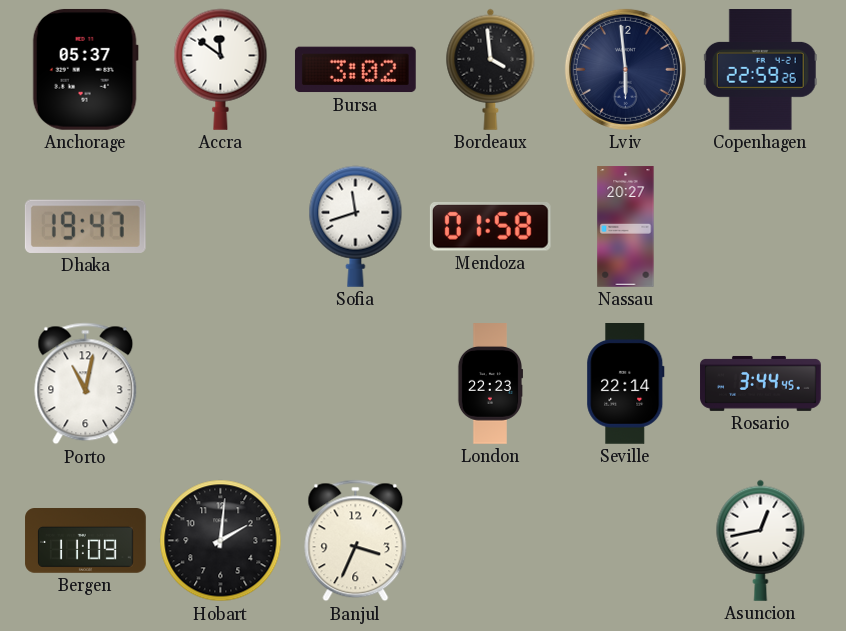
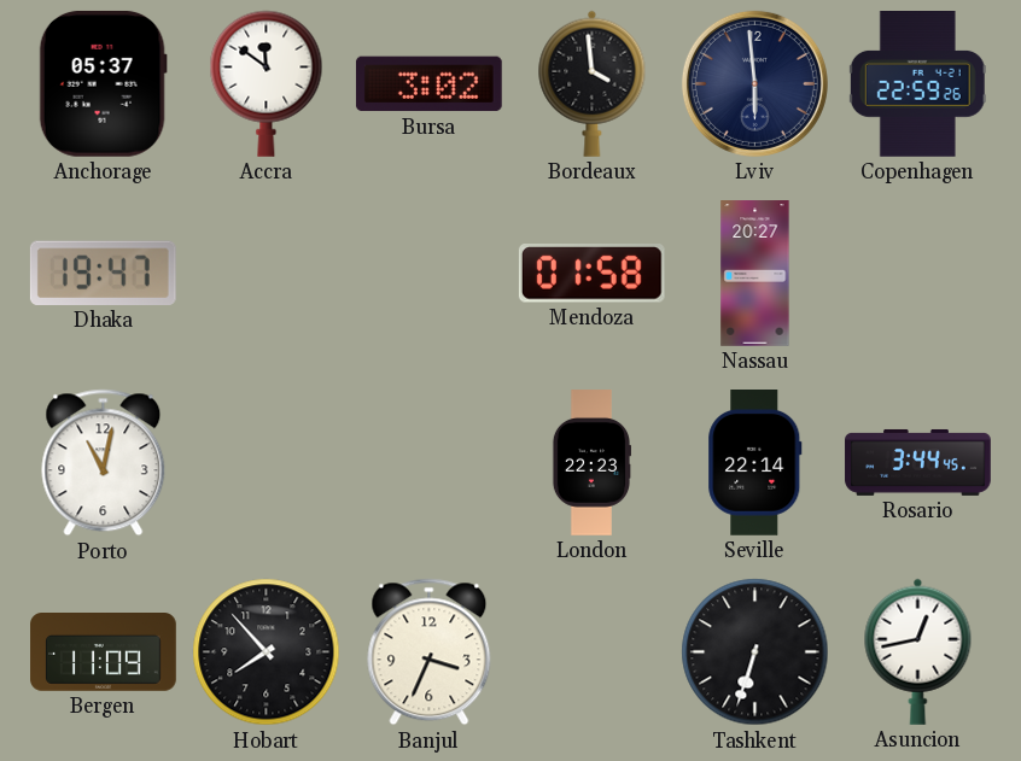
Sofia: 11:42 -> none (356, 226)
Hobart: 2:01 -> 7:53 (267, 652)
Tashkent: none -> 6:33 (755, 652)
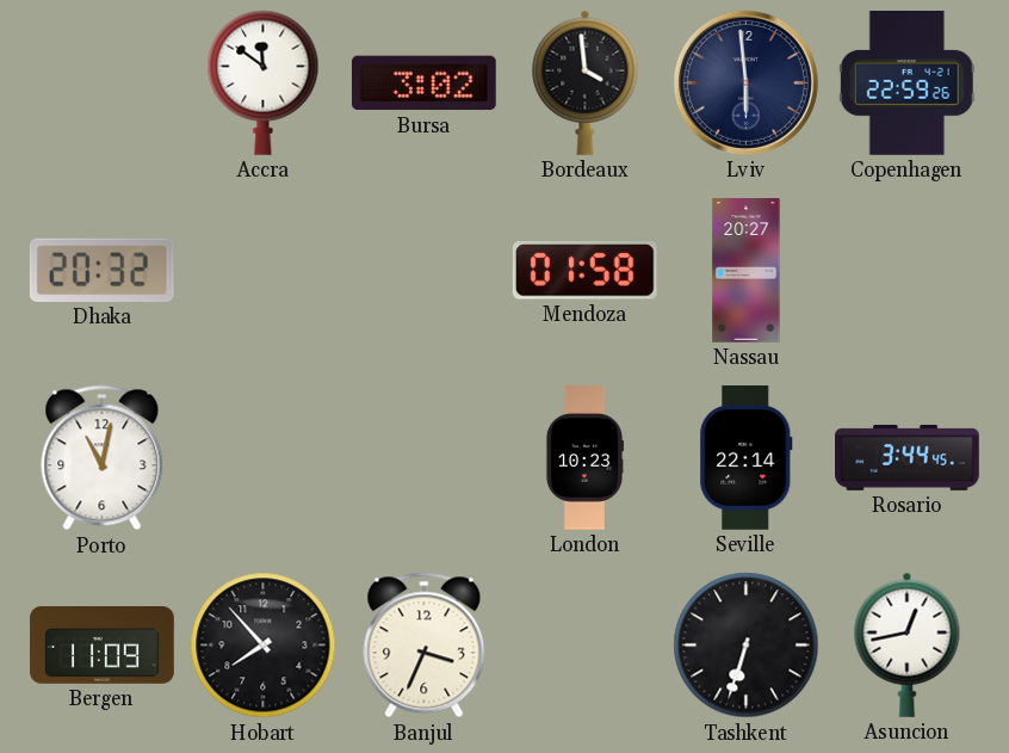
Anchorage: 05:37 -> none (103, 83)
Dhaka: 19:47 -> 20:32 (101, 270)
London: 22:23 -> 10:23 (583, 458)
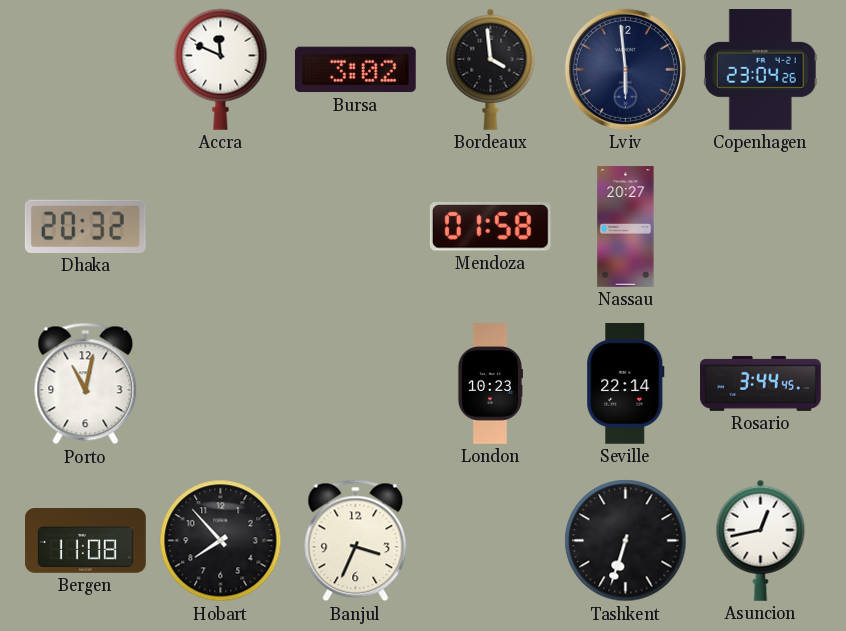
Accra: 11:51 -> 11:49 (221, 69)
Copenhagen: 22:59 -> 23:04 (760, 70)
Bergen: 11:09 -> 11:08 (86, 541)
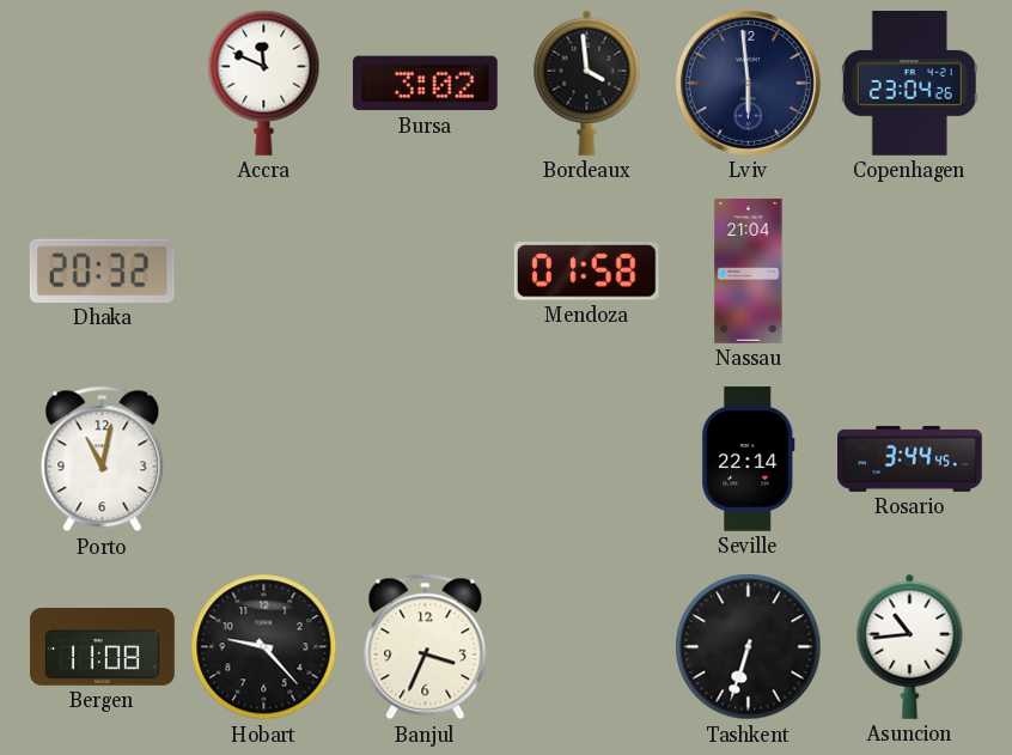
Nassau: 20:27 -> 21:04 (749, 272)
London: 10:23 -> none (489, 384)
Hobart: 7:53 -> 9:23 (264, 647)
Asuncion: 12:43 -> 10:44 (910, 646)
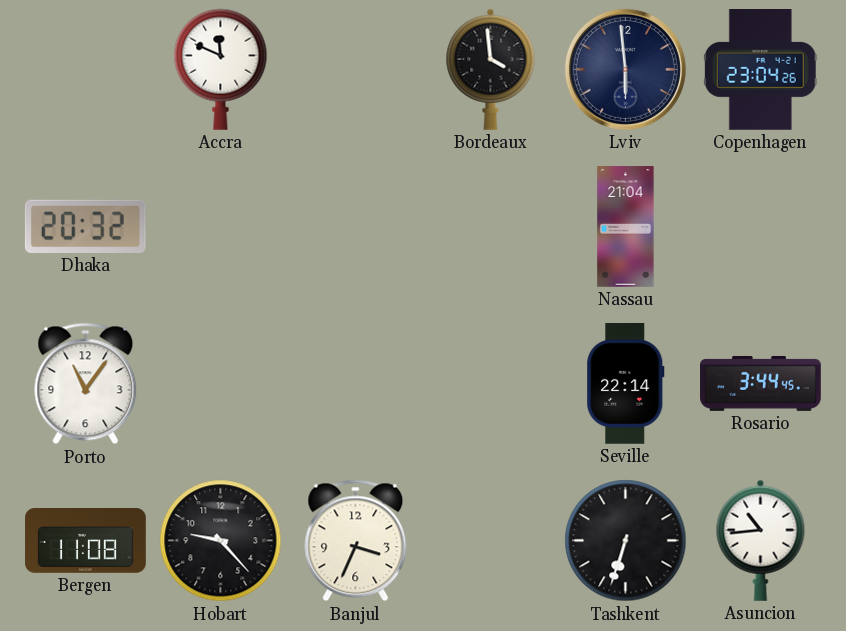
Bursa: 3:02 -> none (425, 84)
Mendoza: 01:58 -> none (586, 272)
Porto: 11:02 -> 11:06 (86, 384)
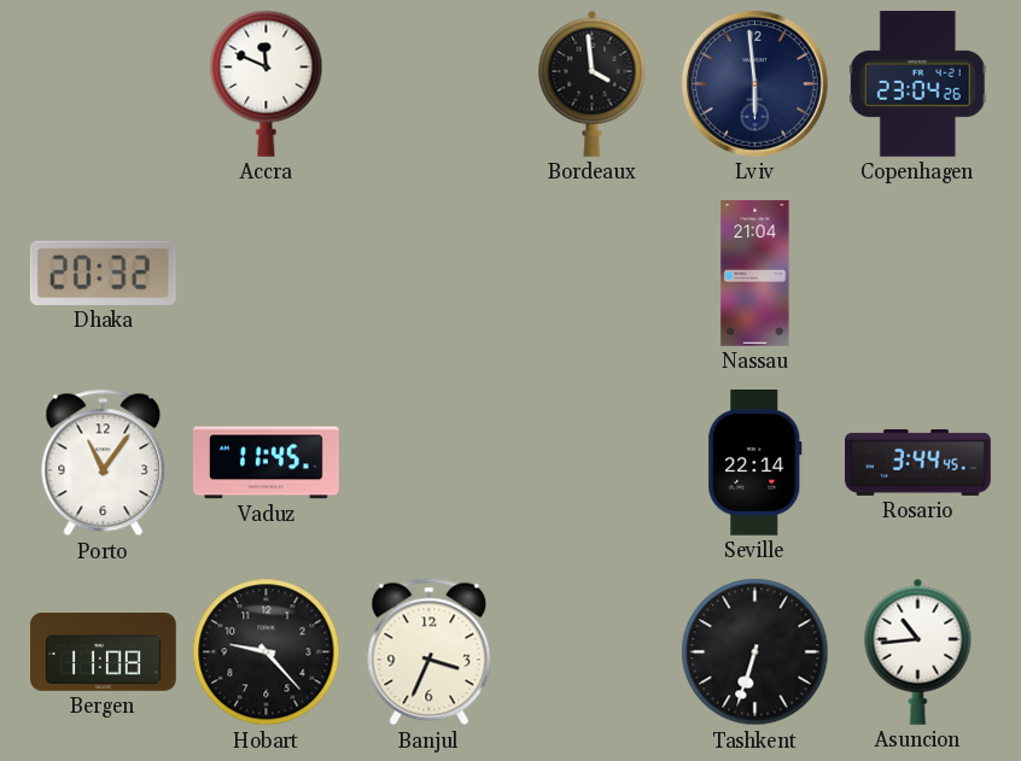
Vaduz: none -> 11:45 (267, 463)
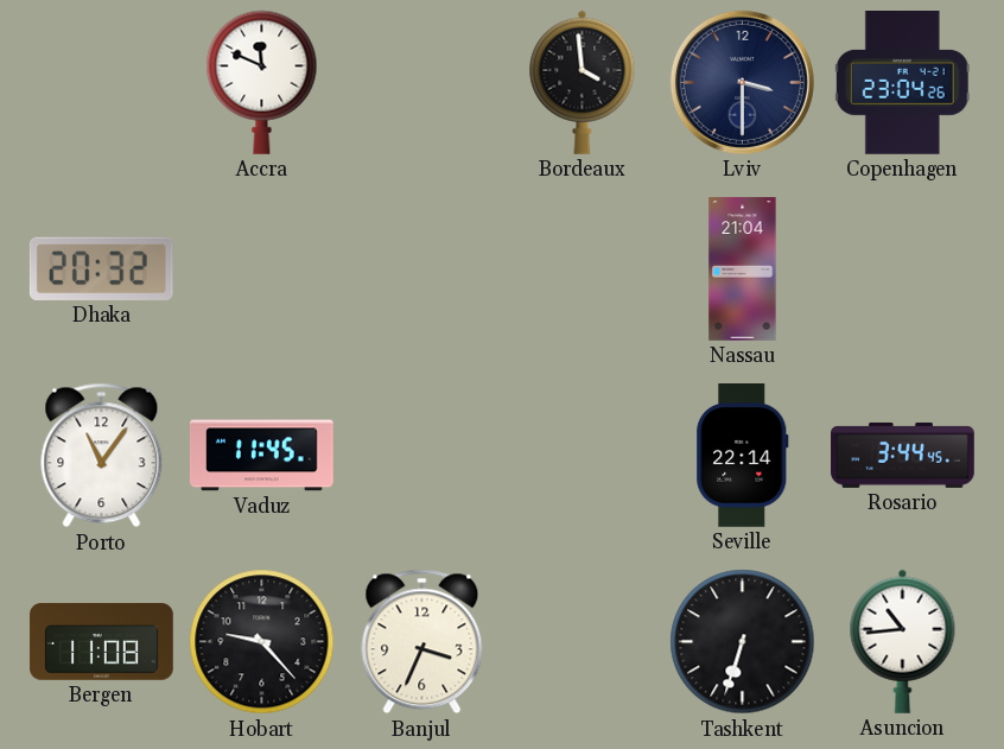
Lviv: 5:59 -> 3:30 (742, 82)
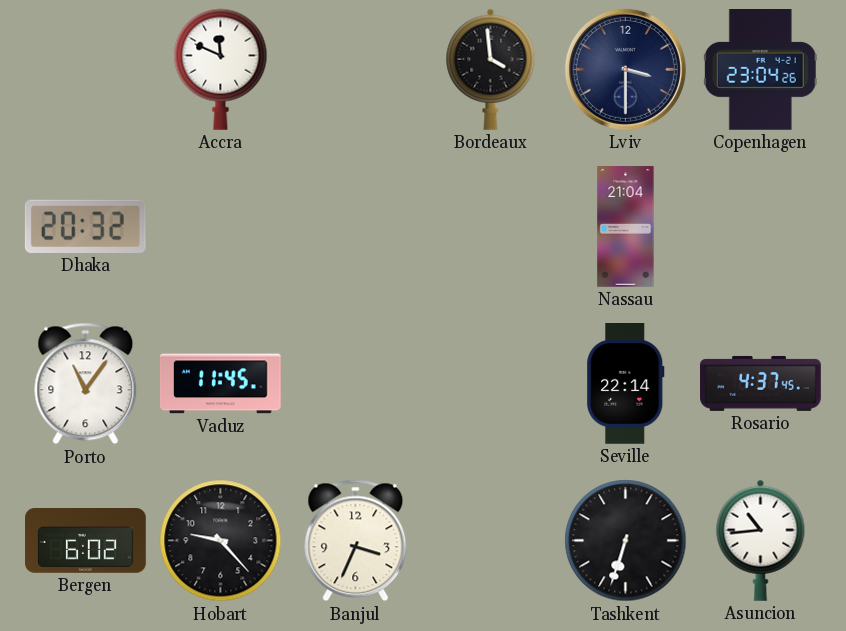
Rosario: 3:44 -> 4:37 (761, 383)
Bergen: 11:08 -> 6:02 (86, 541)
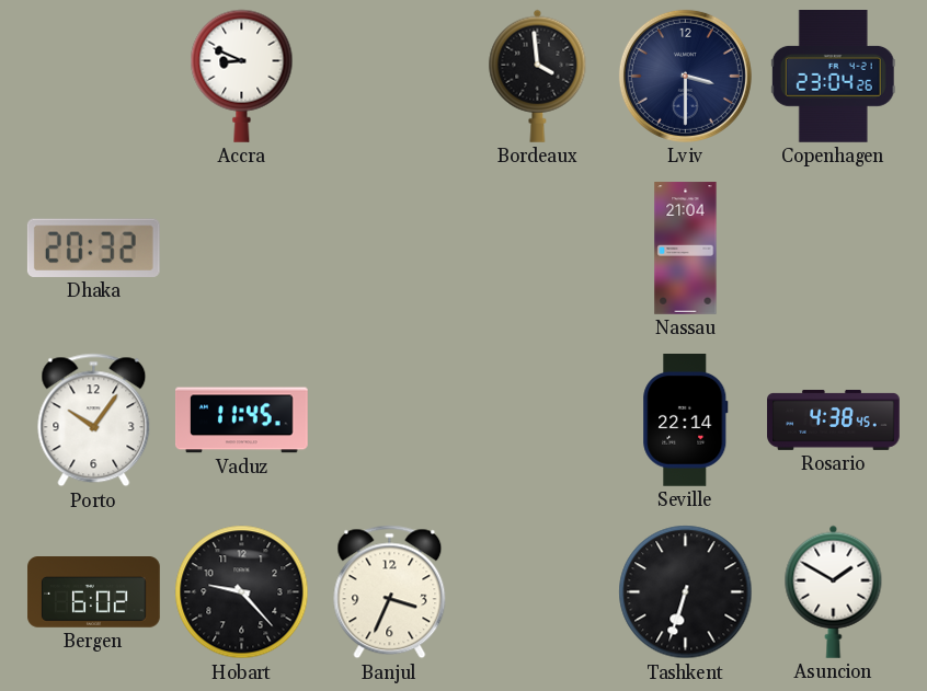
Accra: 11:49 -> 8:49 (242, 76)
Porto: 11:06 -> 10:06 (94, 421)
Rosario: 4:37 -> 4:38 (834, 419)
Asuncion: 10:44 -> 1:50 (834, 591)
